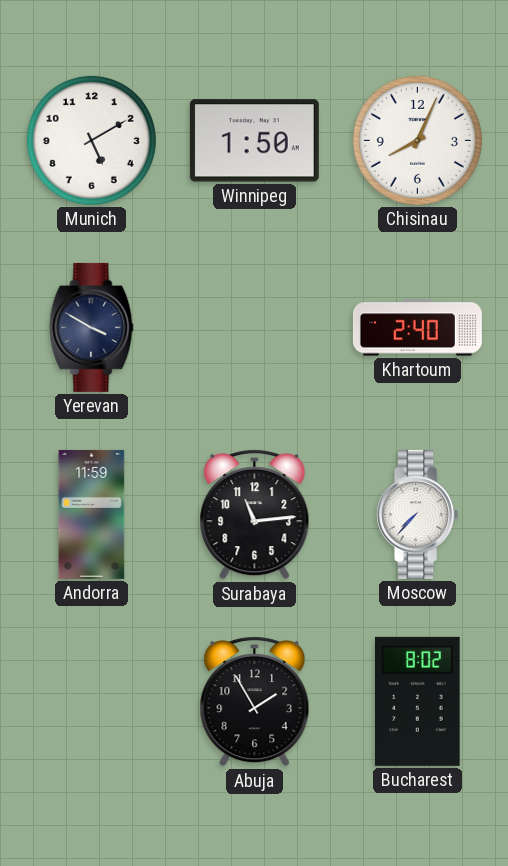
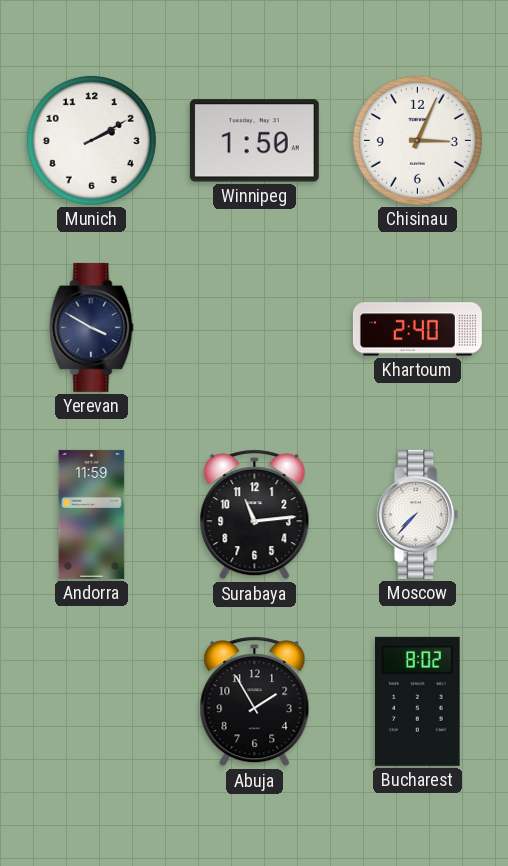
Munich: 5:10 -> 2:10 (91, 140)
Chisinau: 8:04 -> 3:04 (417, 140)
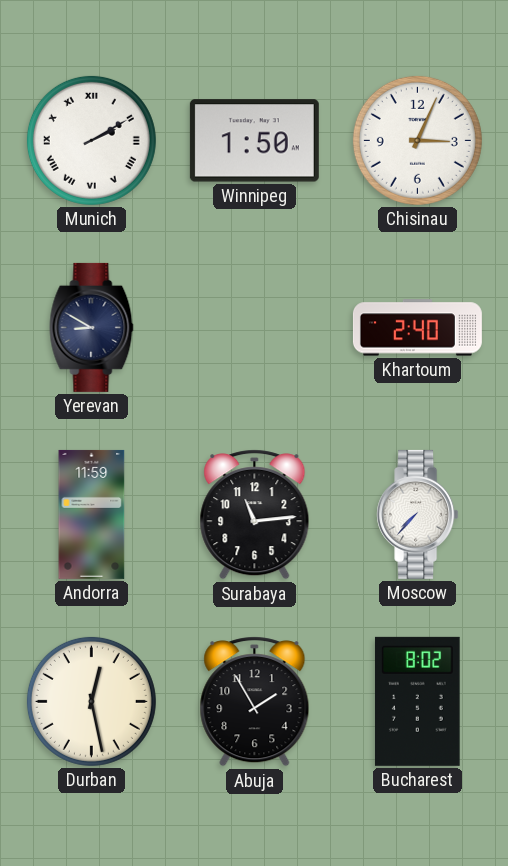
Munich numerals: Arabic -> Roman (91, 140)
Yerevan: 3:50 -> 8:50 (92, 327)
Durban: none -> 12:28 (91, 701)
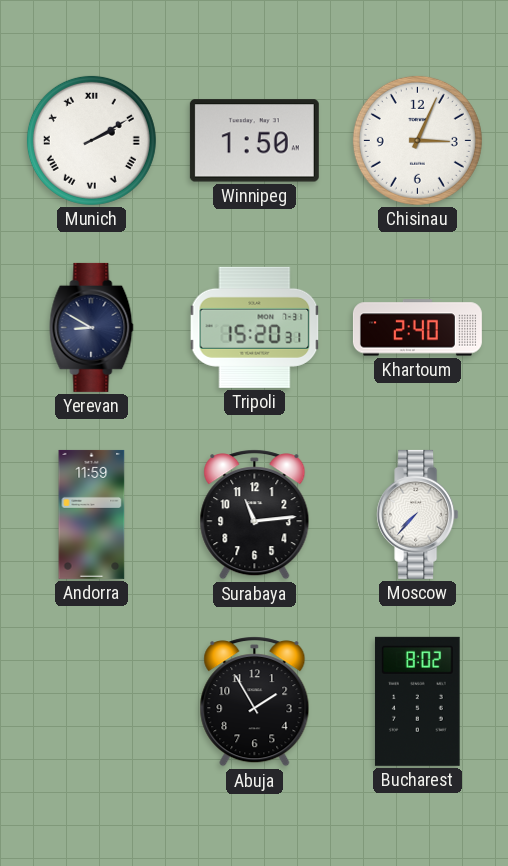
Tripoli: none -> 15:20 (255, 327)
Durban: 12:28 -> none (91, 701)
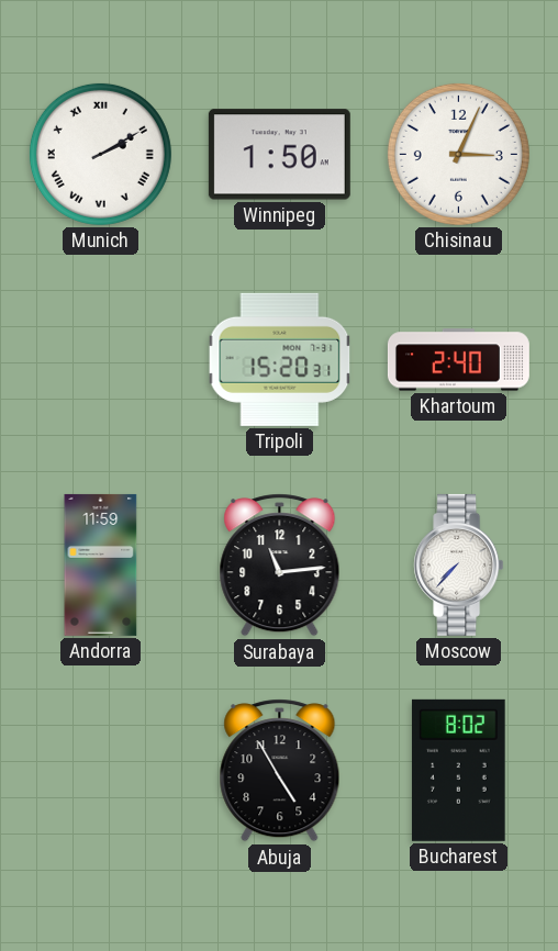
Yerevan: 8:50 -> none (92, 327)
Abuja: 1:55 -> 4:55 (280, 771)
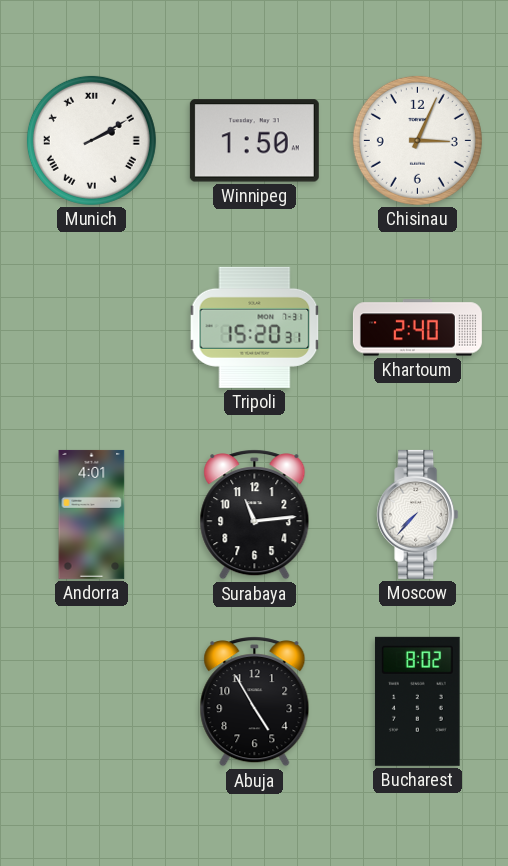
Andorra: 11:59 -> 4:01 (92, 514)
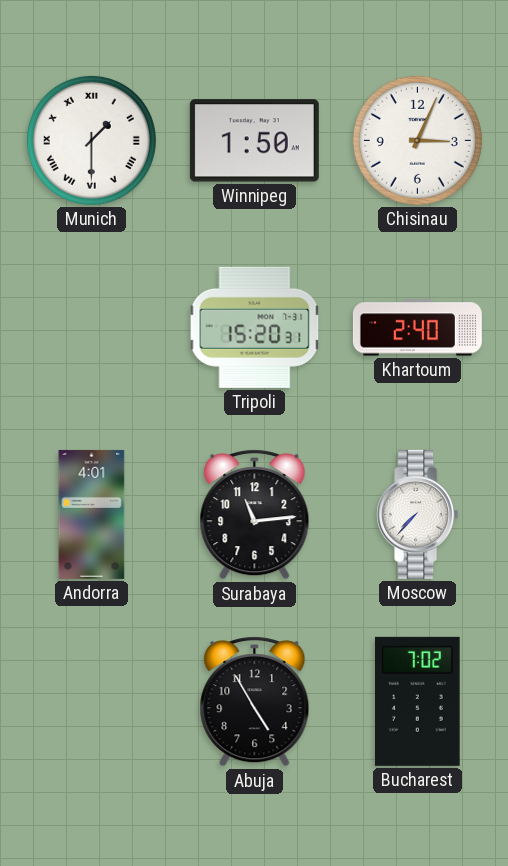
Munich: 2:10 -> 1:30 (91, 140)
Bucharest: 8:02 -> 7:02 (417, 701)
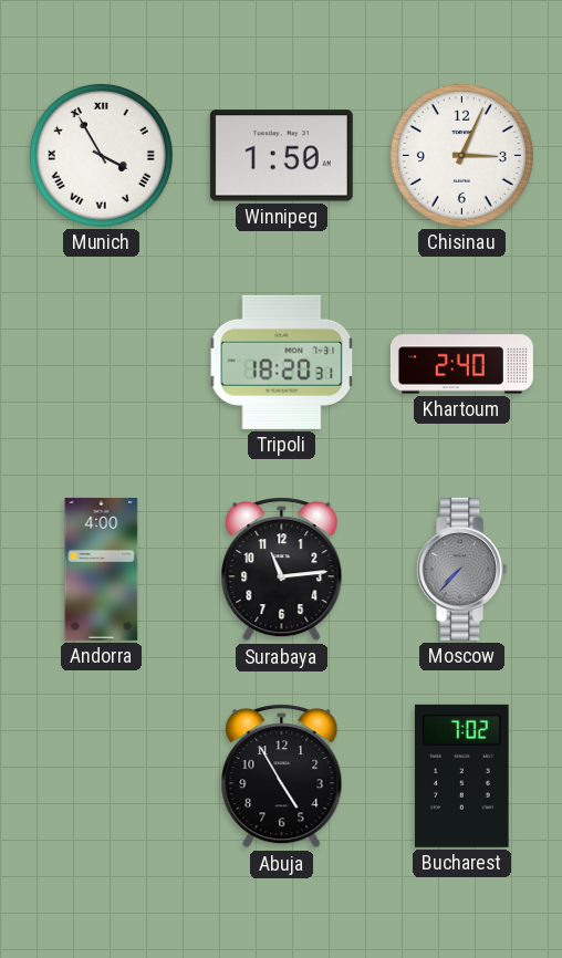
Munich: 1:30 -> 3:55 (101, 155)
Tripoli: 15:20 -> 18:20 (282, 362)
Andorra: 4:01 -> 4:00 (102, 569)
Moscow dial: white -> grey (462, 569)
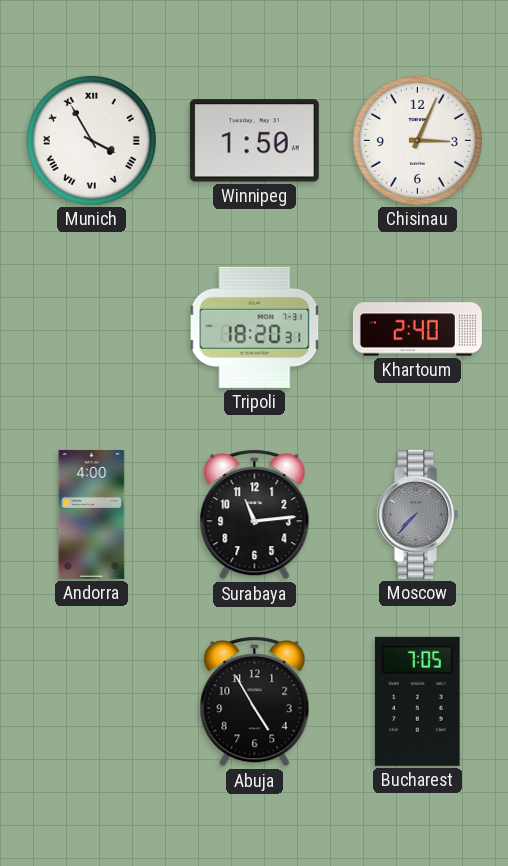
Bucharest: 7:02 -> 7:05 (417, 701)
